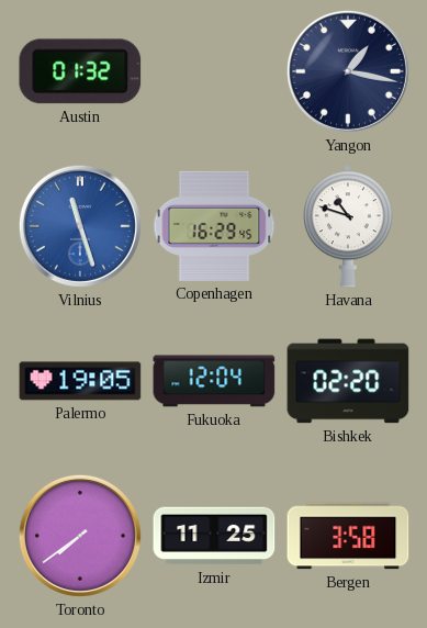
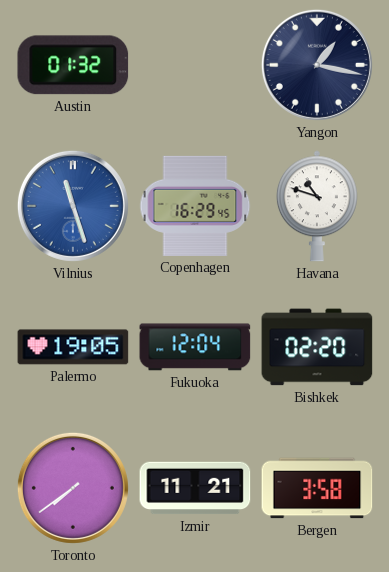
Izmir: 11:25 -> 11:21 (195, 488)
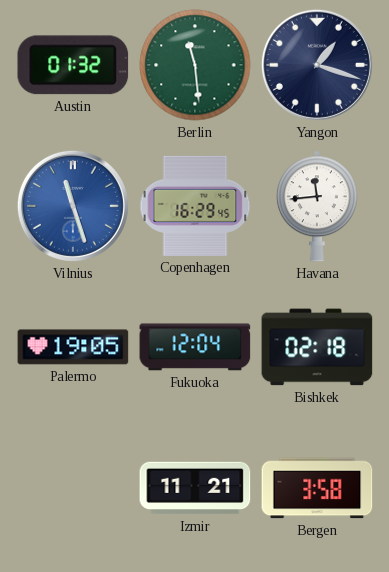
Berlin: none -> 11:29 (195, 65)
Yangon: 1:17 -> 1:18 (317, 65)
Havana: 10:48 -> 11:44 (317, 206)
Bishkek: 02:20 -> 02:18 (317, 347)
Toronto: 7:39 -> none (73, 488)
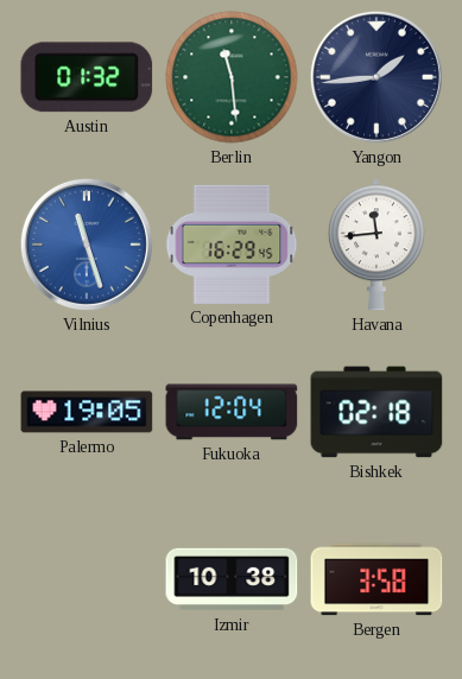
Yangon: 1:18 -> 1:44 (376, 77)
Izmir: 11:21 -> 10:38 (232, 579)
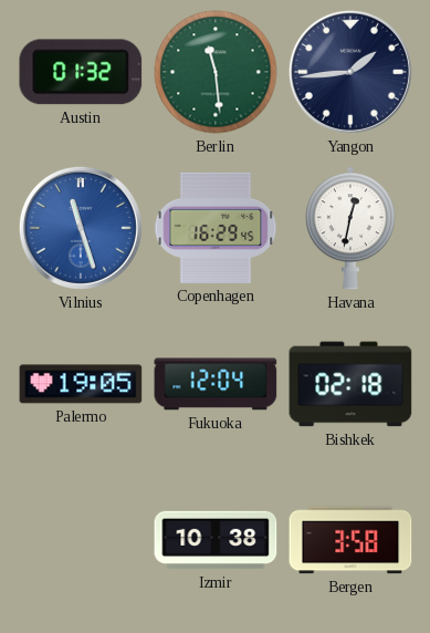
Havana: 11:44 -> 12:32 (350, 228)
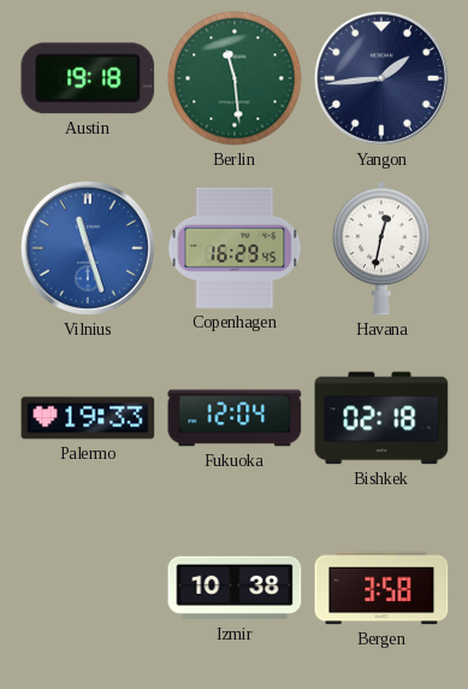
Austin: 01:32 -> 19:18 (88, 78)
Palermo: 19:05 -> 19:33 (88, 418)
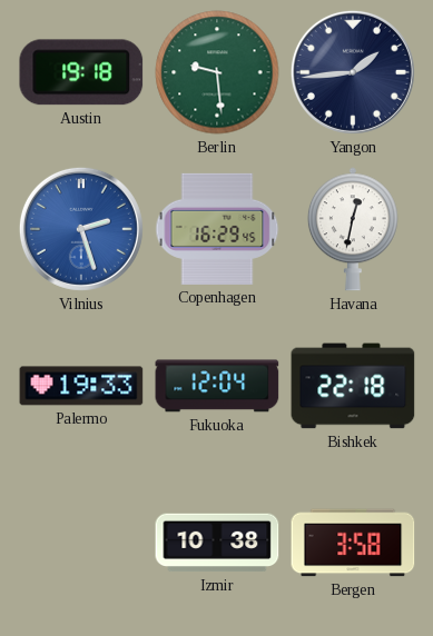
Berlin: 11:29 -> 9:29 (217, 72)
Vilnius: 11:27 -> 2:27 (81, 229)
Bishkek: 02:18 -> 22:18 (353, 386)
